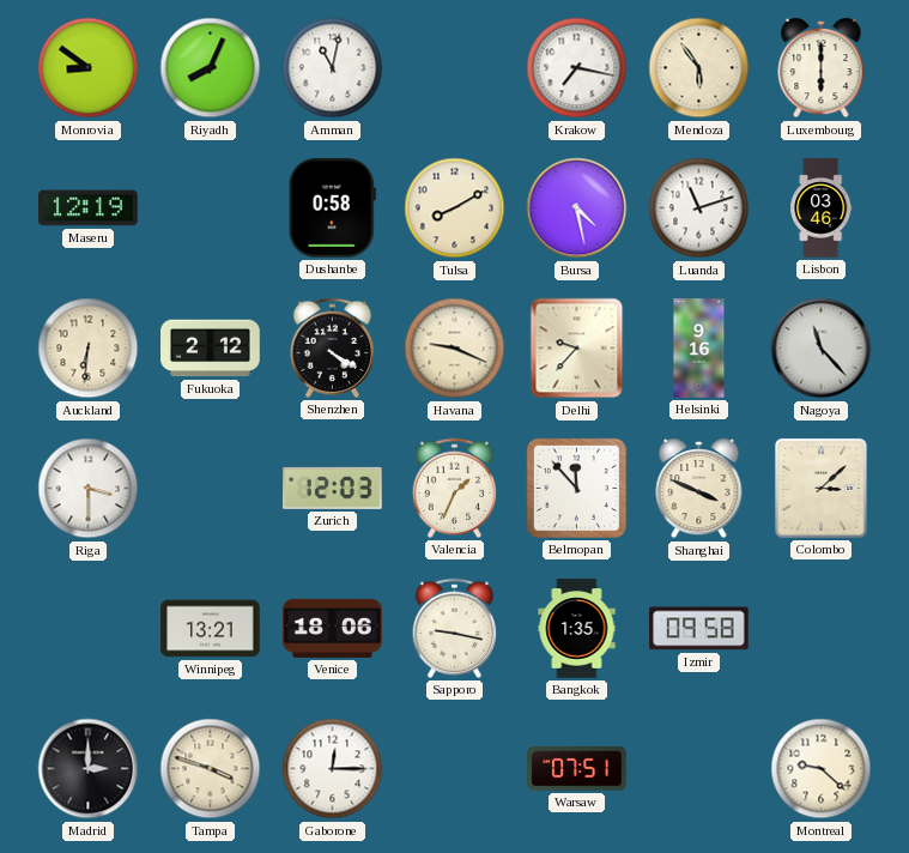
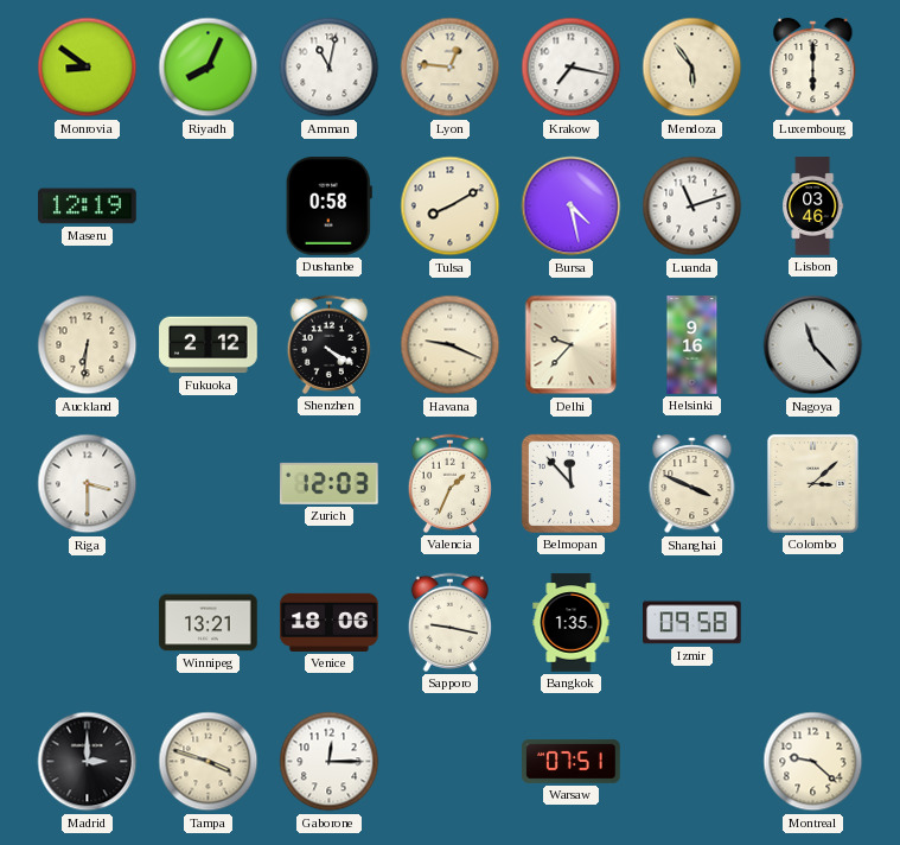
Lyon: none -> 12:46 (451, 68)
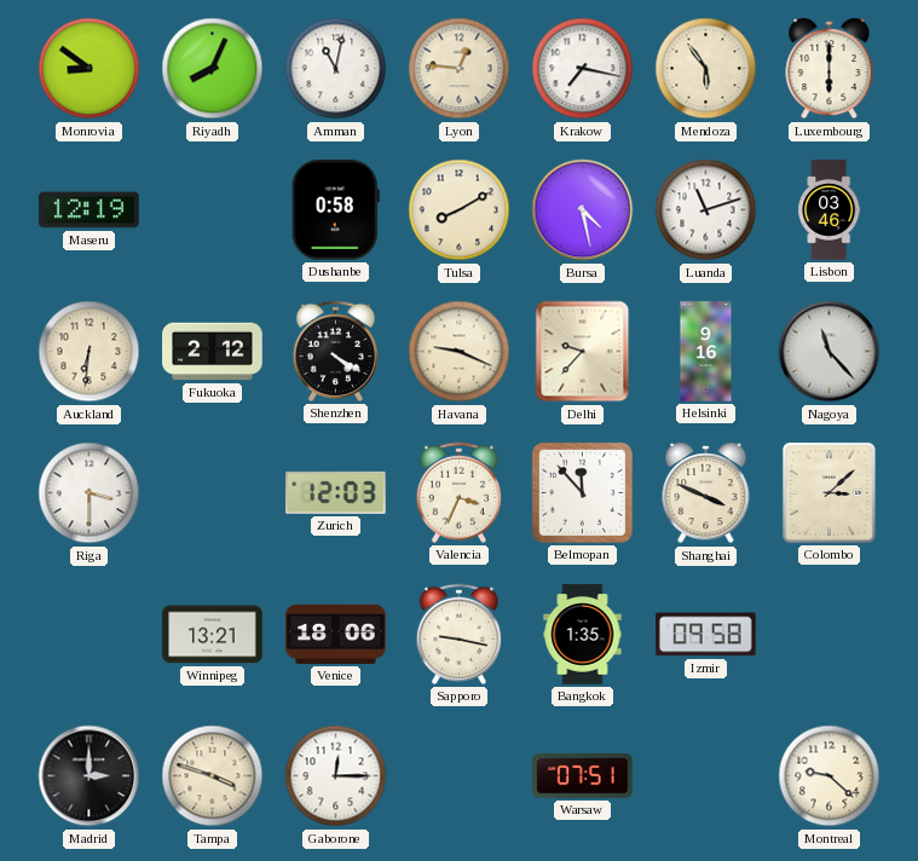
Valencia: 1:34 -> 3:34 (458, 492)
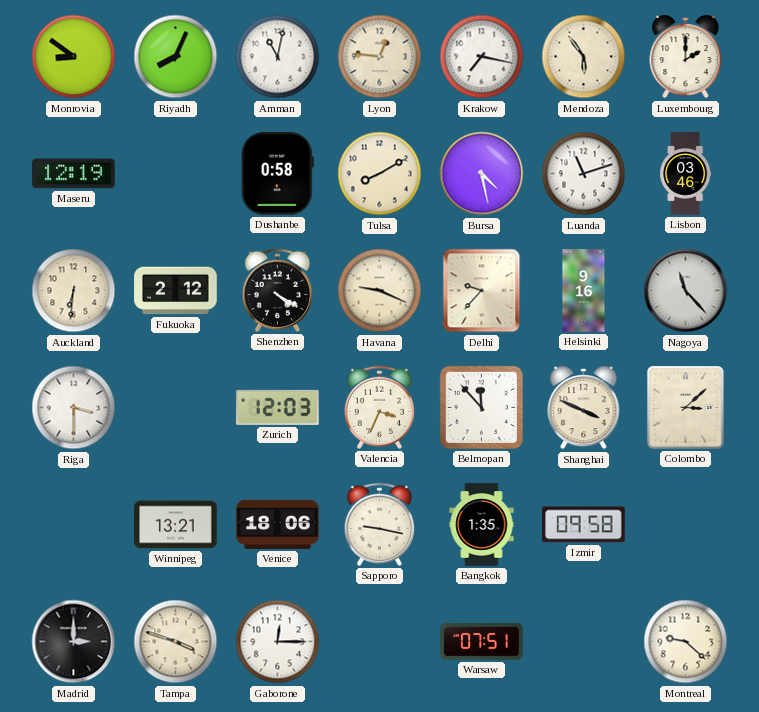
Luxembourg: 6:00 -> 2:00 (686, 58)
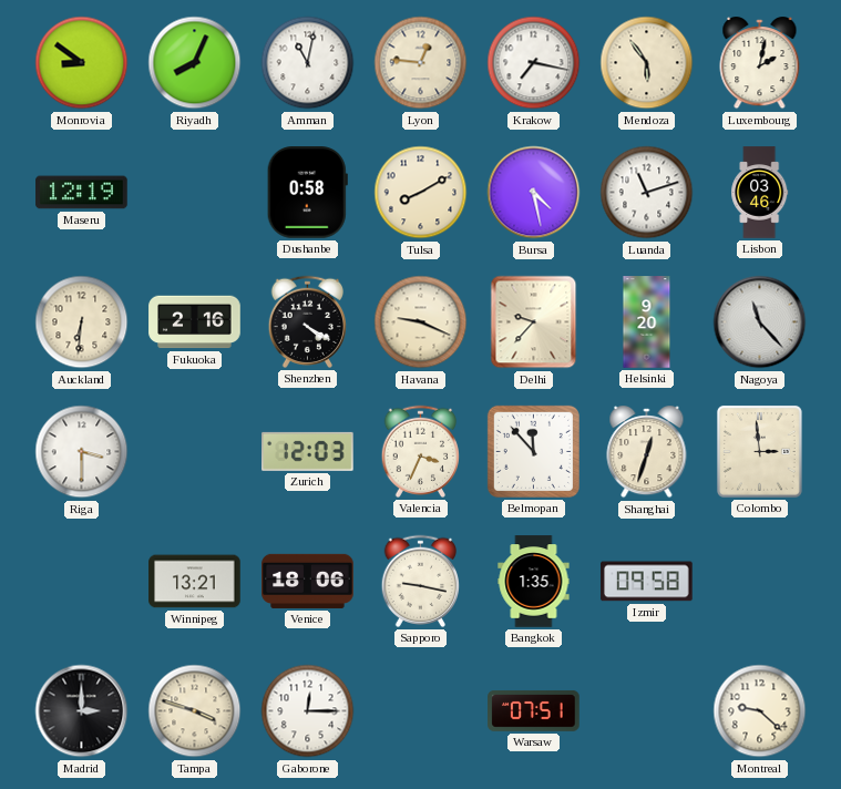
Luxembourg: 2:00 -> 2:02 (760, 64)
Fukuoka: 2:12 -> 2:16 (195, 322)
Helsinki: 9:16 -> 9:20 (647, 322)
Shanghai: 3:49 -> 12:33 (647, 453)
Colombo: 3:08 -> 2:59 (759, 451)
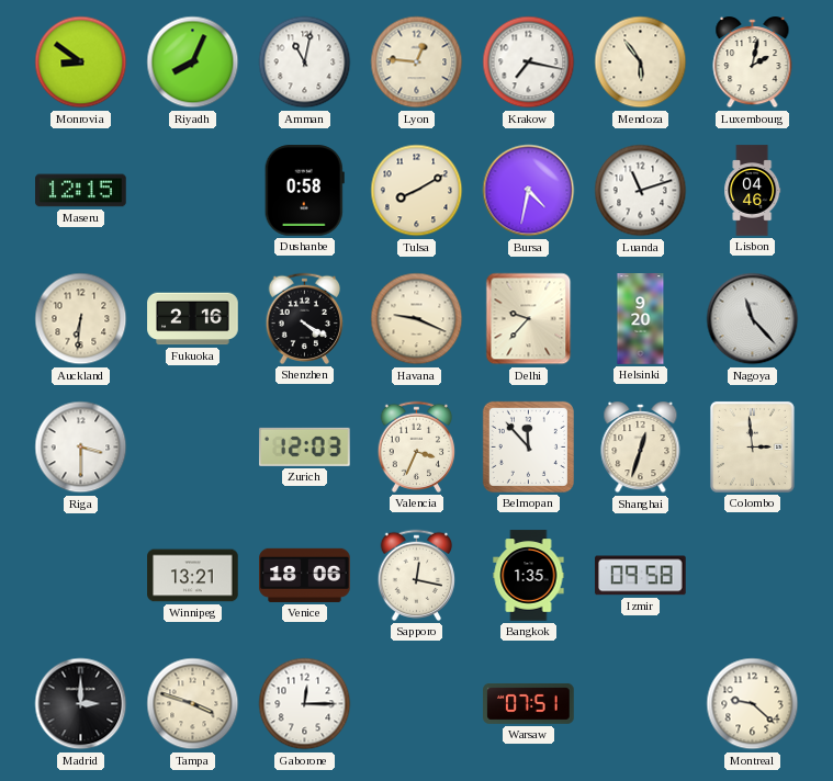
Maseru: 12:19 -> 12:15 (81, 191)
Bursa: 4:28 -> 4:32 (529, 191)
Lisbon: 03:46 -> 04:46 (753, 191)
Sapporo: 9:17 -> 12:17 (416, 575)
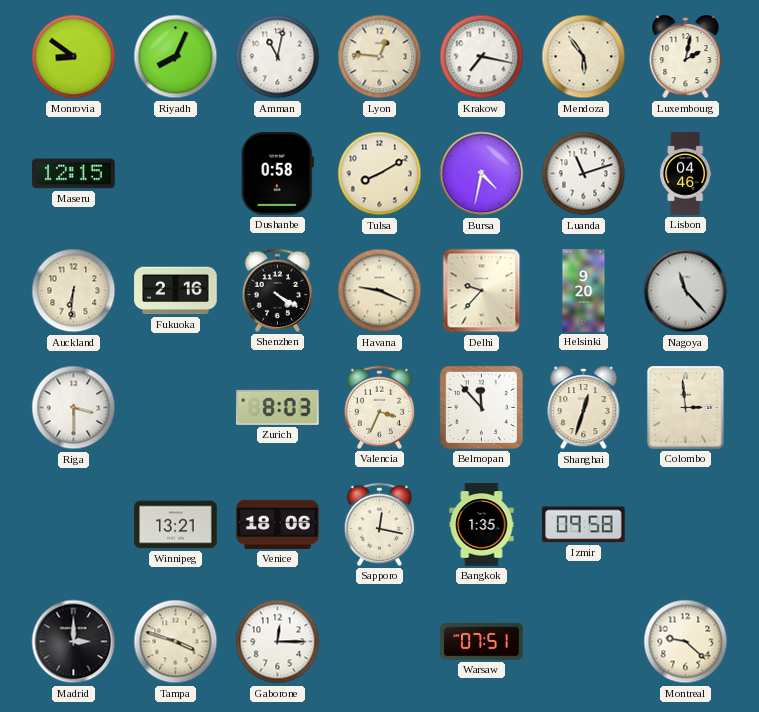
Zurich: 12:03 -> 8:03 (278, 407)
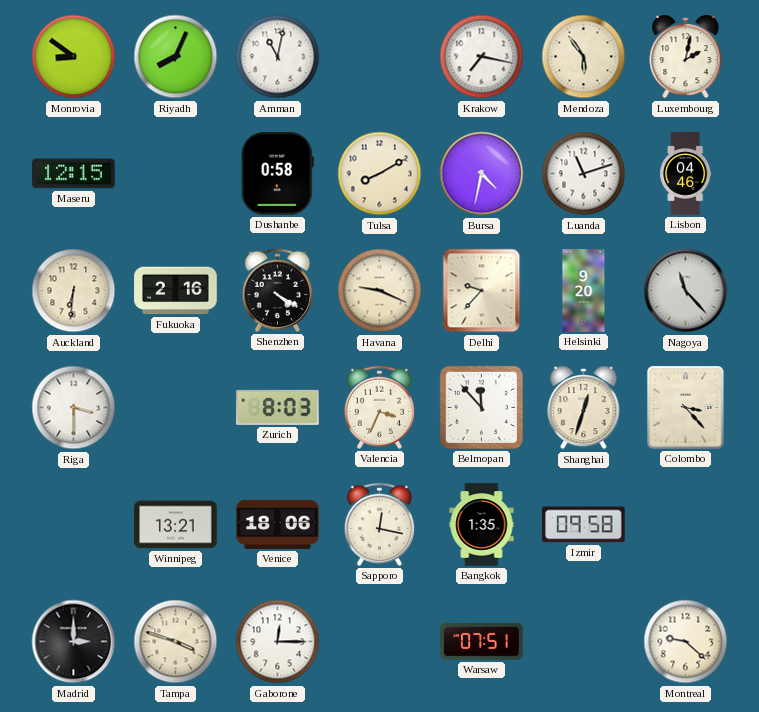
Lyon: 12:46 -> none (380, 57)
Colombo: 2:59 -> 3:23 (685, 407)
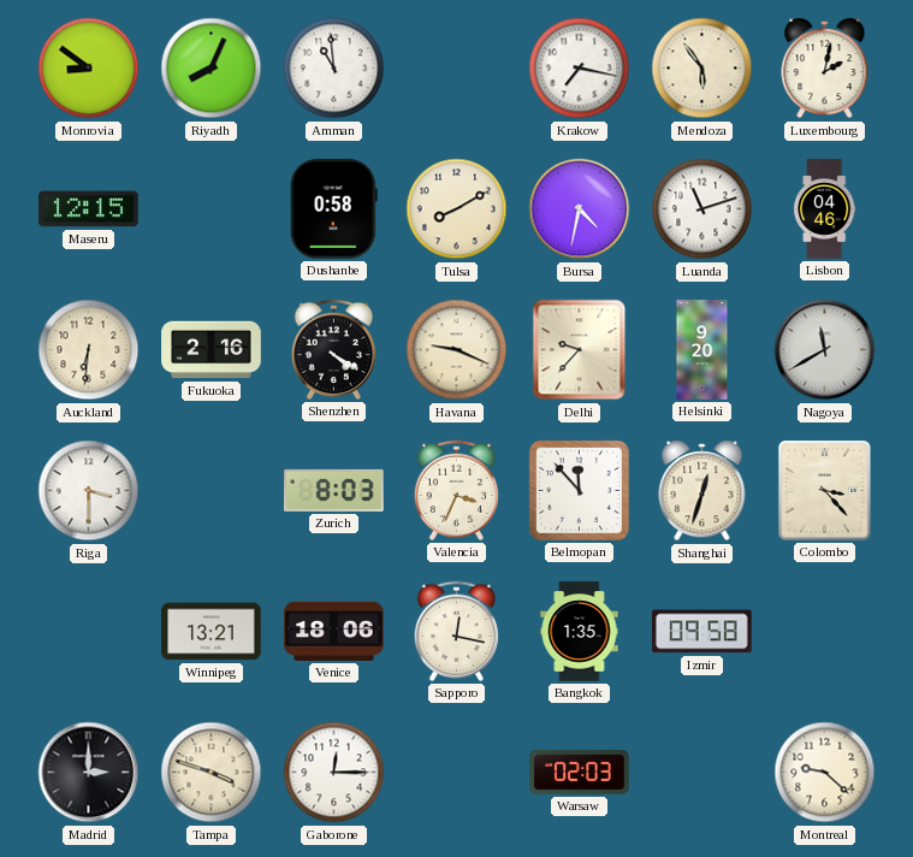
Amman: 11:02 -> 10:59 (334, 69)
Nagoya: 11:23 -> 11:40 (825, 350)
Warsaw: 07:51 -> 02:03 (580, 772)
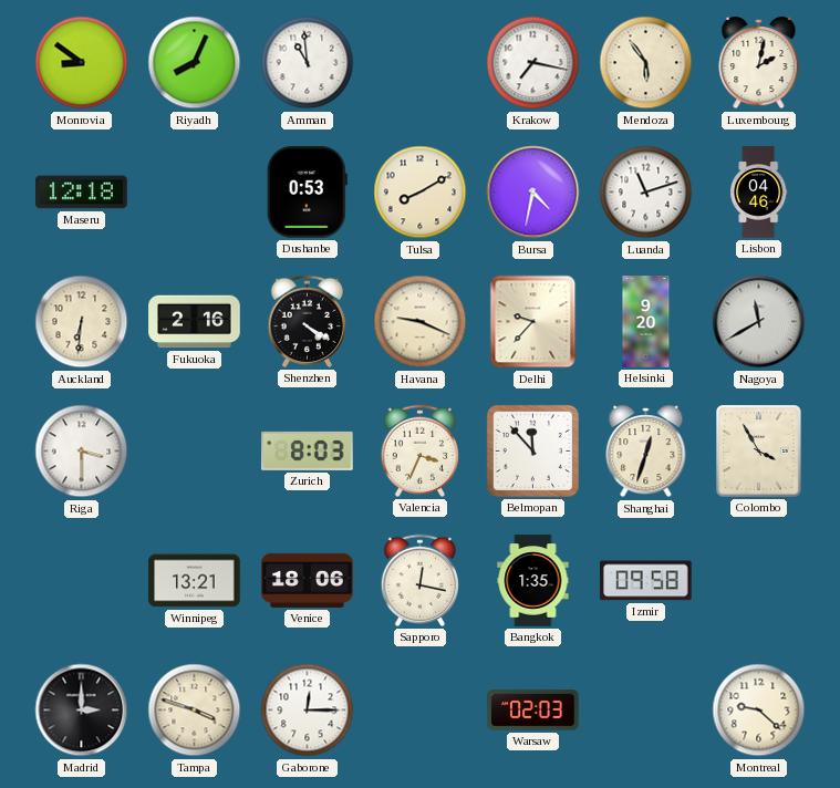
Maseru: 12:15 -> 12:18 (82, 193)
Dushanbe: 0:58 -> 0:53 (307, 193)
Colombo: 3:23 -> 3:55 (758, 450)
